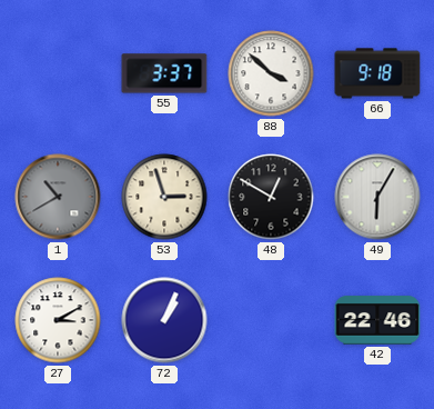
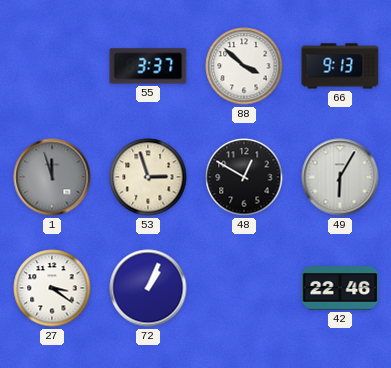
66: 9:18 -> 9:13 (340, 66)
1: 10:40 -> 11:57 (52, 177)
27: 3:10 -> 3:21 (52, 288)
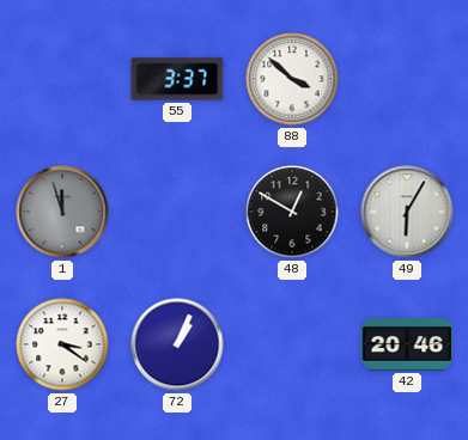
66: 9:13 -> none (340, 66)
53: 2:57 -> none (148, 177)
42: 22:46 -> 20:46 (407, 344)
